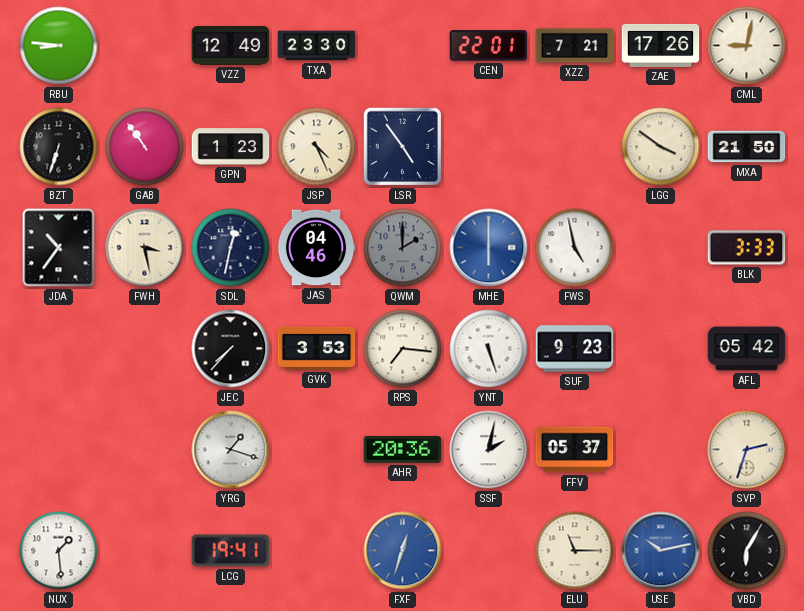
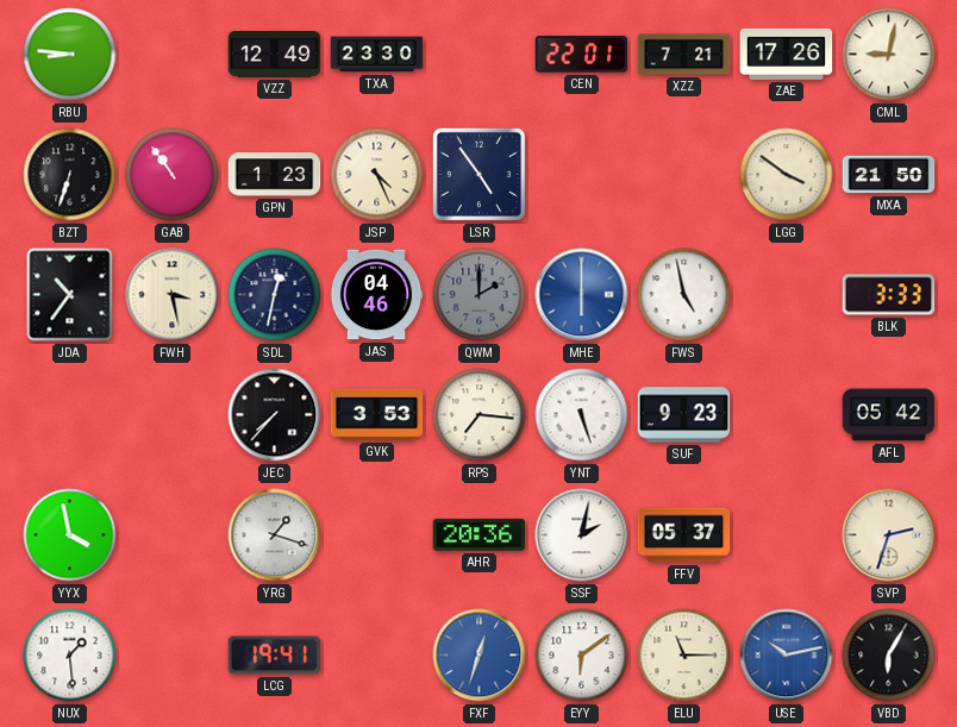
YYX: none -> 3:58 (70, 535)
EYY: none -> 6:09 (582, 656)
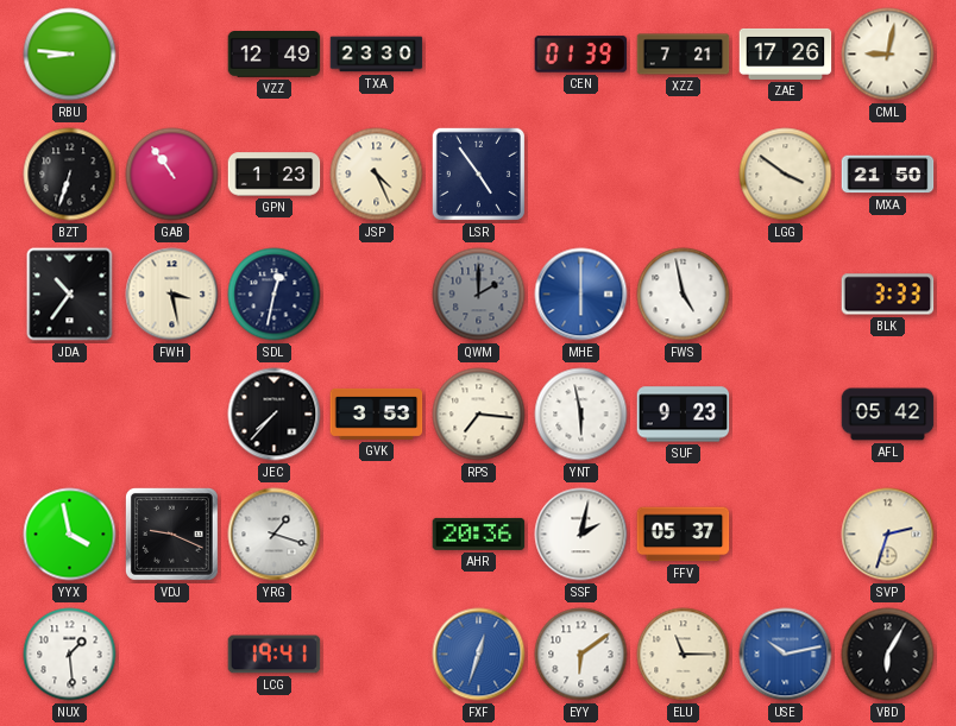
CEN: 22:01 -> 01:39 (581, 55)
JAS: 04:46 -> none (376, 295)
YNT: 5:27 -> 5:58 (581, 415)
VDJ: none -> 9:19 (171, 534)
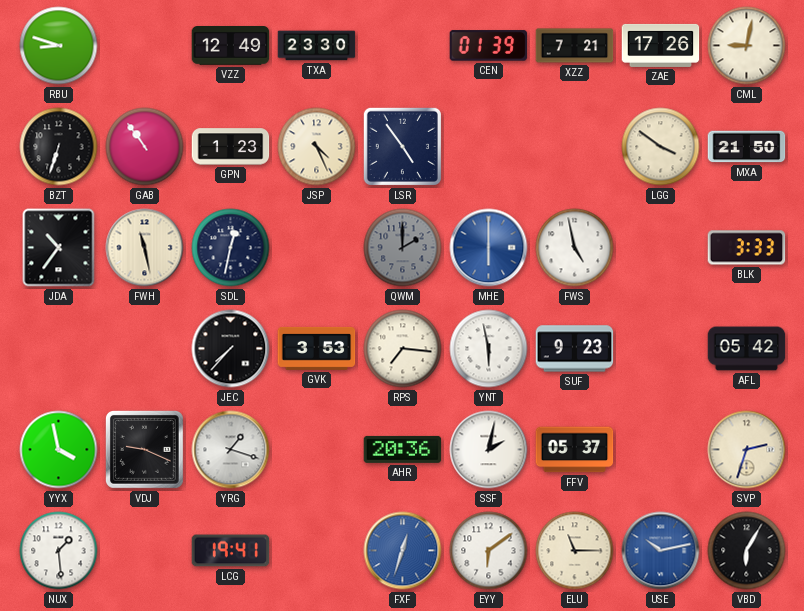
RBU: 8:46 -> 8:48 (59, 46)
FWH: 3:28 -> 11:28 (145, 248)
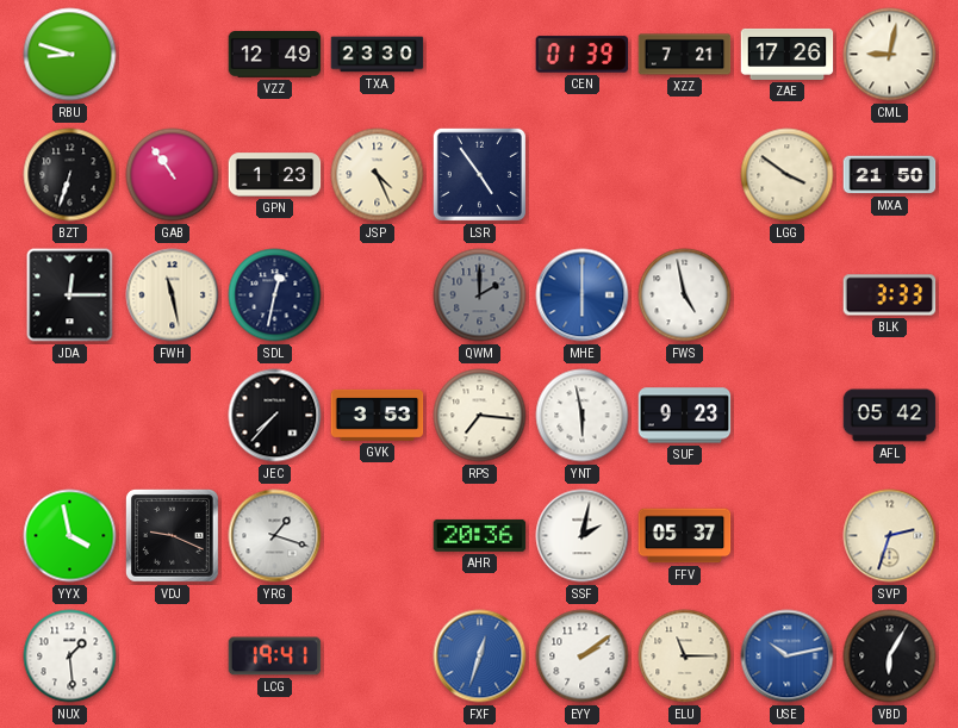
JDA: 10:36 -> 12:15 (70, 295)
EYY: 6:09 -> 2:09 (583, 657)
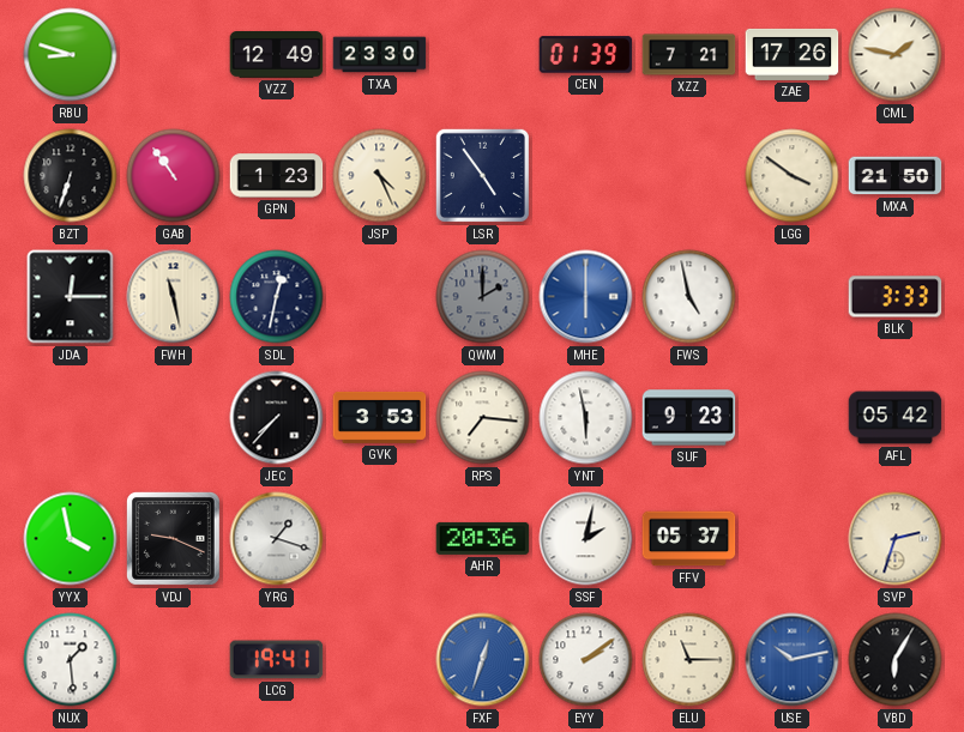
CML: 9:02 -> 1:47 (896, 55)
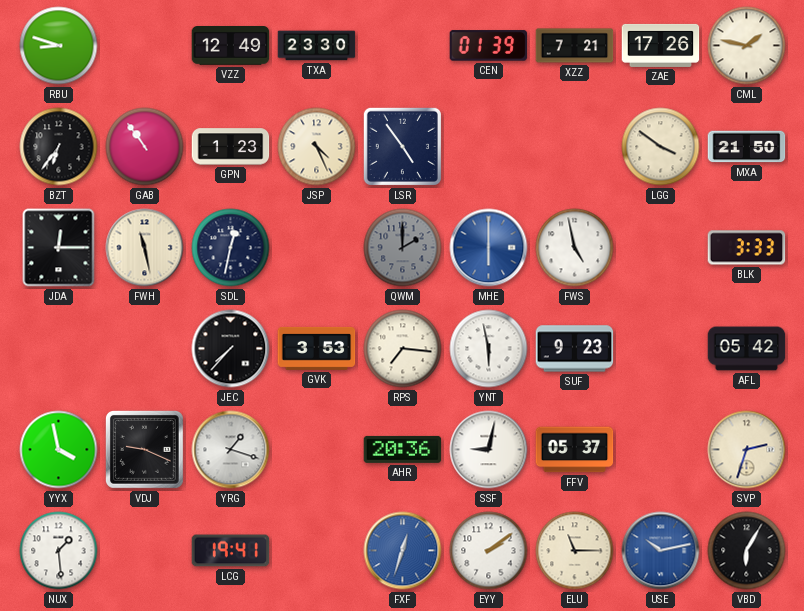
BZT: 6:33 -> 6:36 (59, 147)
SSF: 2:02 -> 9:02 (489, 450)
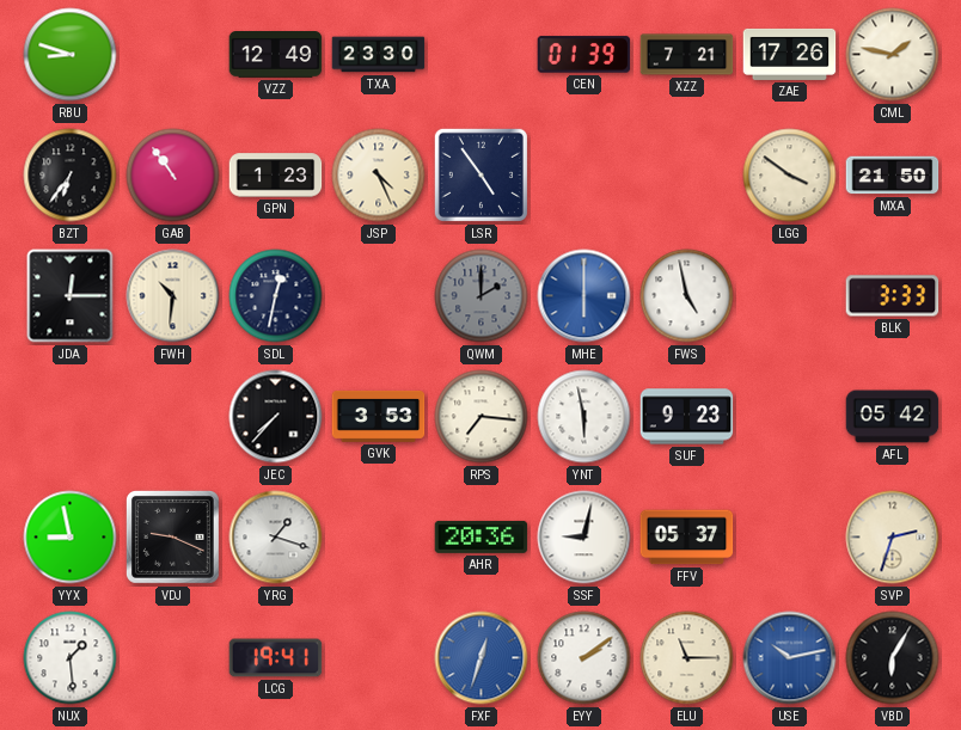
FWH: 11:28 -> 10:31 (173, 296)
YYX: 3:58 -> 8:58 (71, 538)
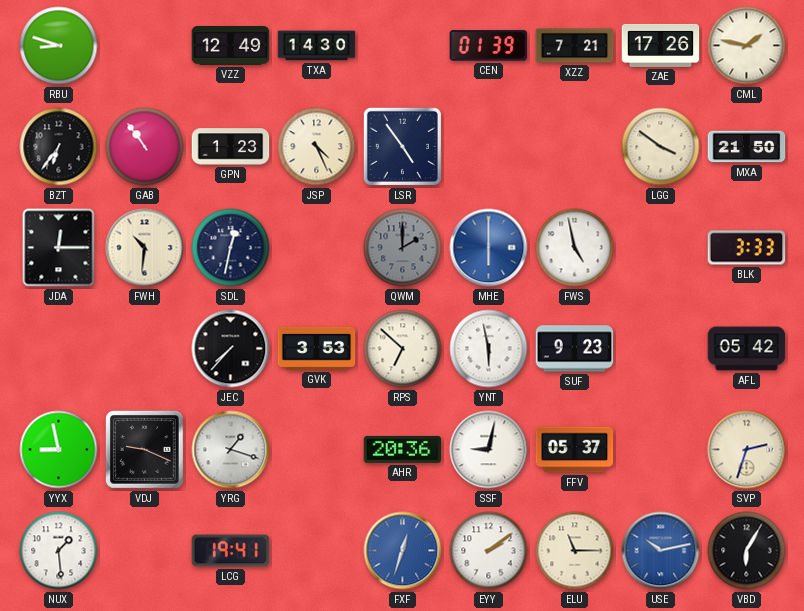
TXA: 23:30 -> 14:30 (317, 46)
RPS: 7:16 -> 6:52 (403, 349)
